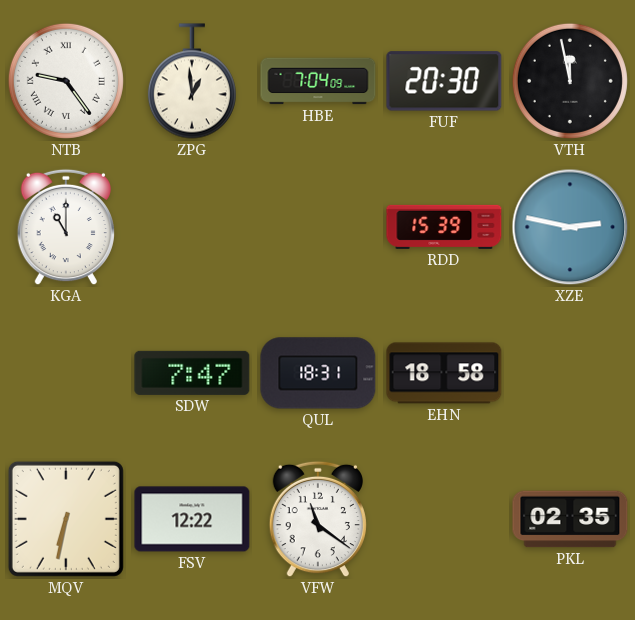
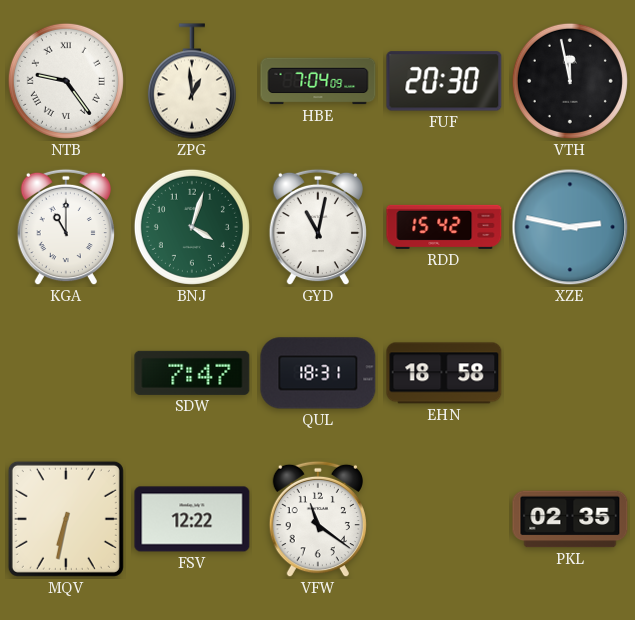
BNJ: none -> 4:03 (192, 227)
GYD: none -> 11:02 (318, 227)
RDD: 15:39 -> 15:42 (444, 227)
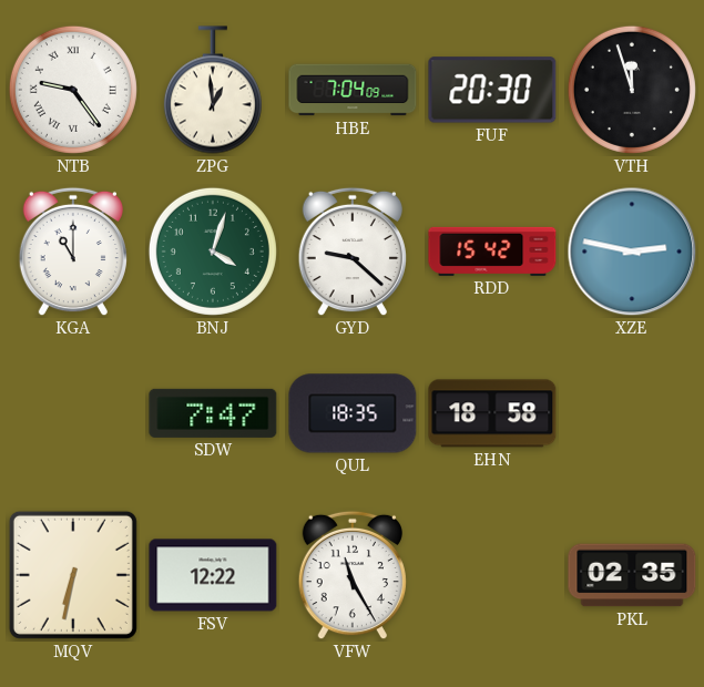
VTH: 11:58 -> 11:57 (632, 90)
GYD: 11:02 -> 9:22 (353, 252)
QUL: 18:31 -> 18:35 (353, 413)
VFW: 11:21 -> 11:25 (353, 575)
